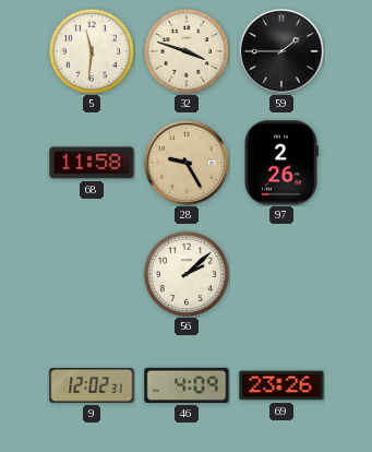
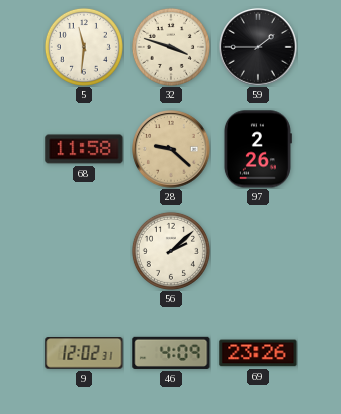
28: 9:25 -> 9:22 (171, 149)
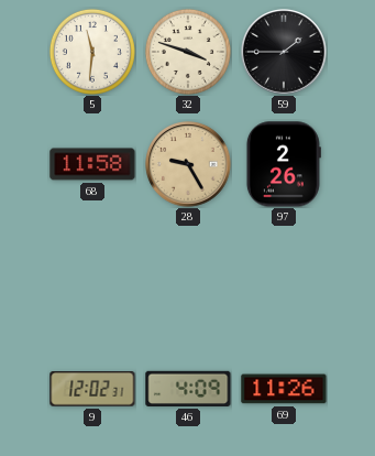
28: 9:22 -> 9:25 (188, 164)
56: 2:08 -> none (171, 251)
69: 23:26 -> 11:26 (284, 389)
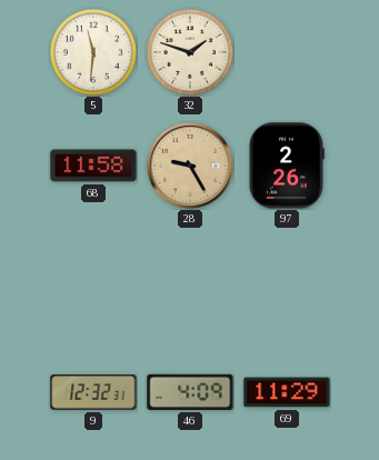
32: 3:48 -> 1:48 (190, 52)
59: 1:45 -> none (284, 52)
9: 12:02 -> 12:32 (93, 392)
69: 11:26 -> 11:29 (287, 392)
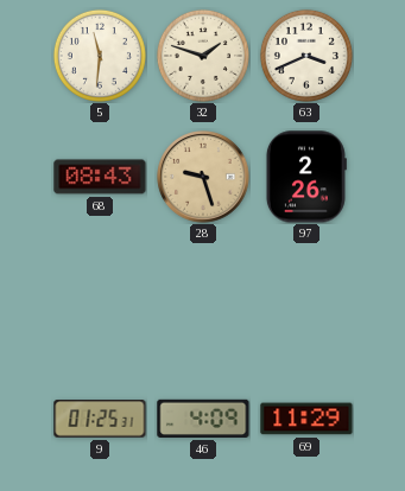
63: none -> 3:41 (306, 56)
68: 11:58 -> 08:43 (100, 177)
28: 9:25 -> 9:27 (203, 177)
9: 12:32 -> 01:25 (100, 419)
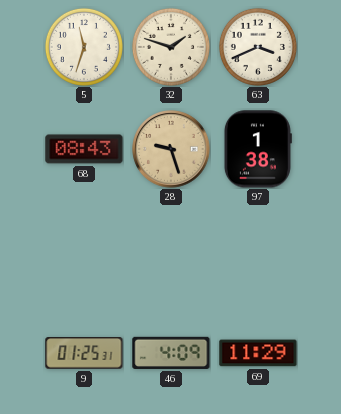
5: 11:31 -> 11:33 (84, 47)
97: 2:26 -> 1:38 (257, 149)
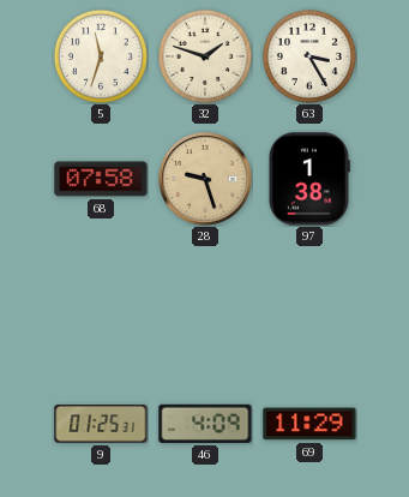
63: 3:41 -> 3:25 (309, 56)
68: 08:43 -> 07:58 (101, 179)
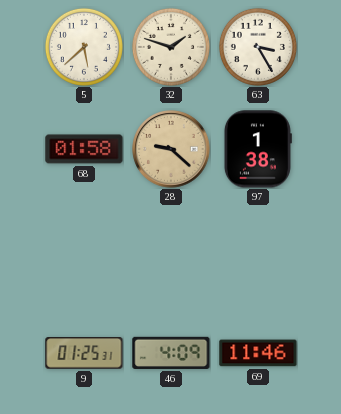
5: 11:33 -> 5:38 (84, 47)
68: 07:58 -> 01:58 (84, 149)
28: 9:27 -> 9:22 (171, 149)
69: 11:29 -> 11:46 (258, 353)
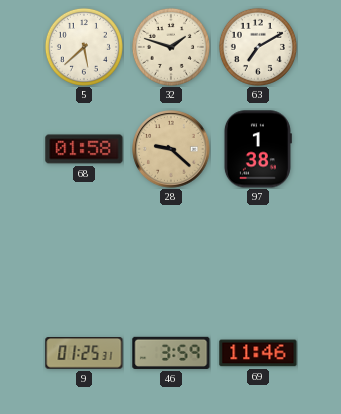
63: 3:25 -> 7:10 (258, 47)
46: 4:09 -> 3:59 (171, 353)
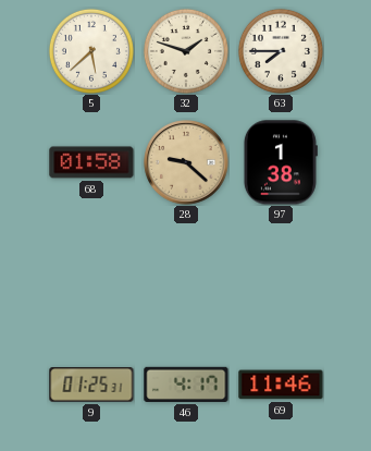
63: 7:10 -> 7:45 (281, 51)
46: 3:59 -> 4:17 (186, 385)
